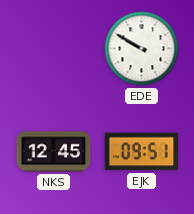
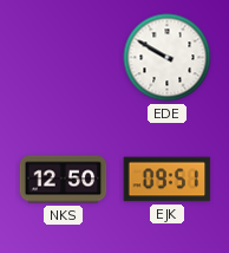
NKS: 12:45 -> 12:50 (64, 180)
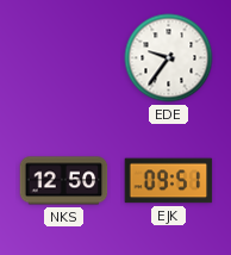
EDE: 9:50 -> 9:36 (169, 58)
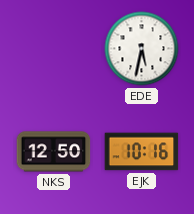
EDE: 9:36 -> 5:32 (142, 49)
EJK: 09:51 -> 10:16 (142, 152)
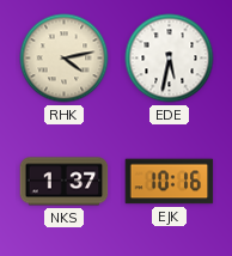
RHK: none -> 4:13 (65, 59)
NKS: 12:50 -> 1:37 (65, 182)
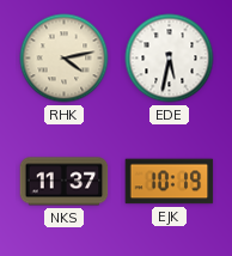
NKS: 1:37 -> 11:37 (65, 182)
EJK: 10:16 -> 10:19 (170, 182)
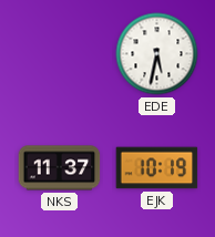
RHK: 4:13 -> none (65, 59)
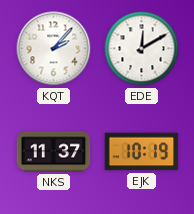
KQT: none -> 2:07 (54, 49)
EDE: 5:32 -> 12:10 (142, 49)
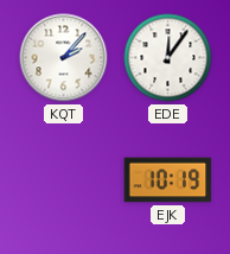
EDE: 12:10 -> 12:06 (168, 58)
NKS: 11:37 -> none (54, 152)
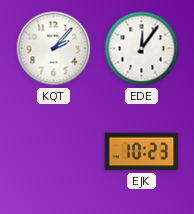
EJK: 10:19 -> 10:23 (142, 152)
